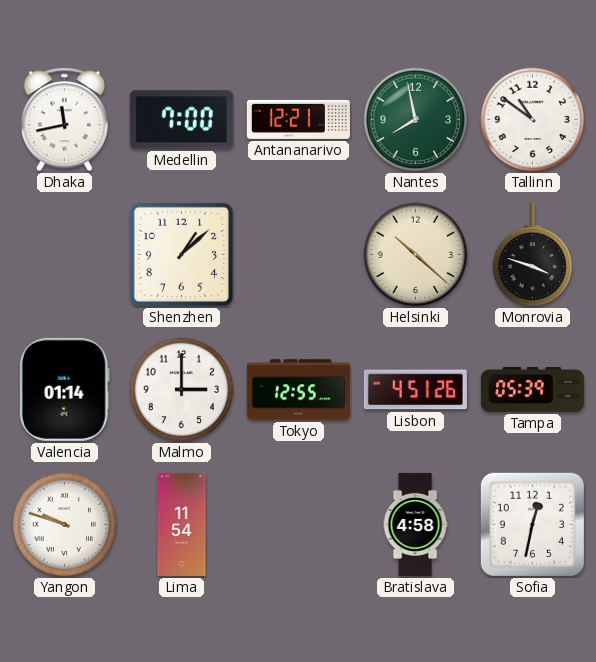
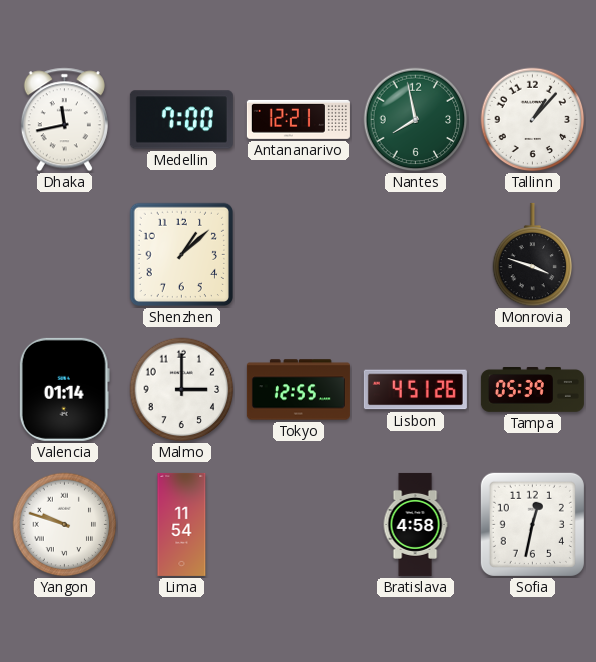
Tallinn: 10:51 -> 1:07 (533, 120)
Helsinki: 10:22 -> none (416, 255)
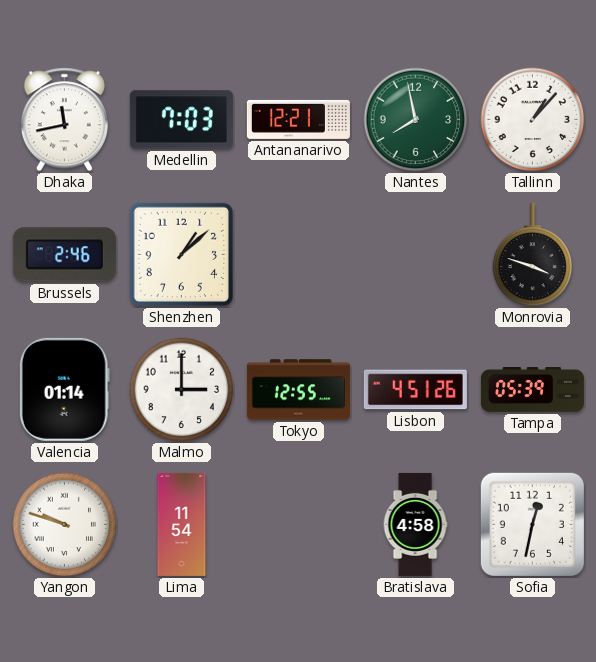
Medellin: 7:00 -> 7:03 (181, 120)
Brussels: none -> 2:46 (64, 255)
